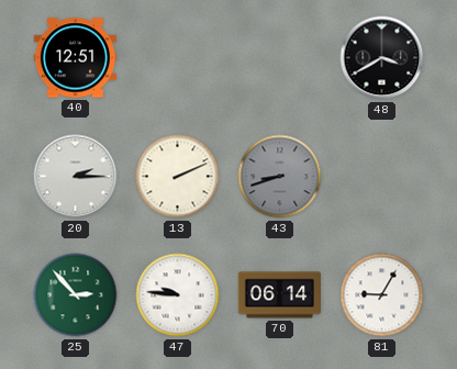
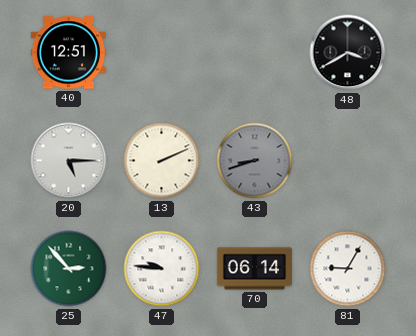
20: 2:15 -> 5:15 (69, 161)
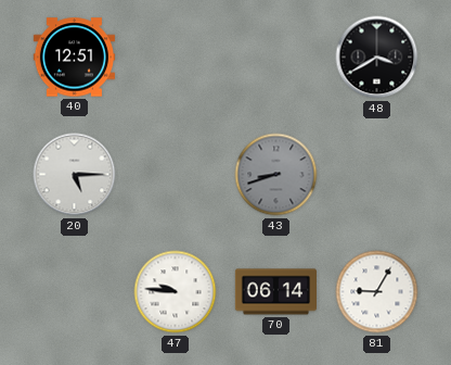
13: 2:11 -> none (162, 161)
25: 2:53 -> none (69, 269)
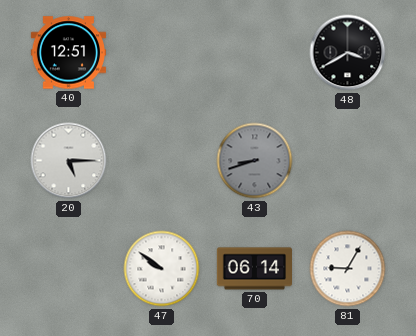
47: 9:46 -> 9:51 (162, 269)
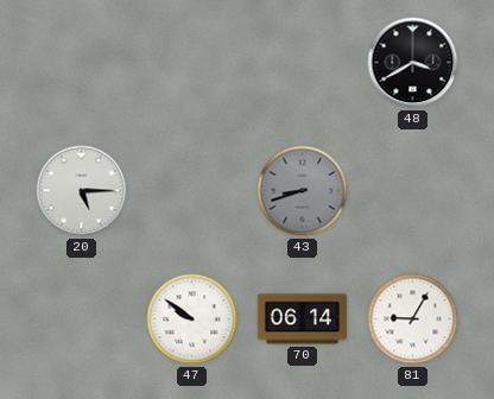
40: 12:51 -> none (68, 53)
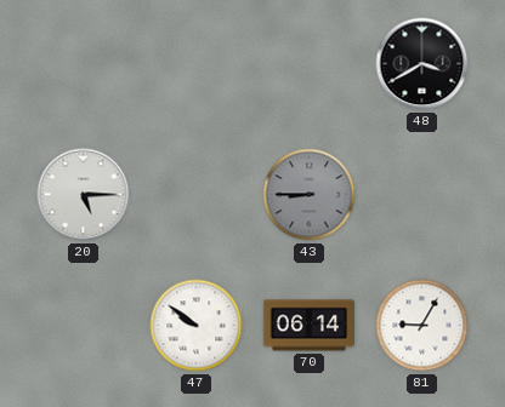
43: 8:42 -> 8:45 (310, 195)
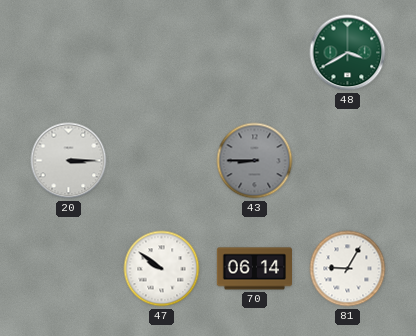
48 dial: black -> green (348, 53)
20: 5:15 -> 3:15 (69, 161)
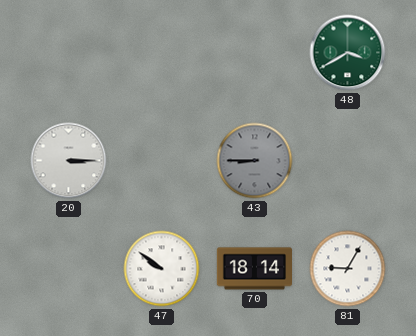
70: 06:14 -> 18:14 (254, 269)
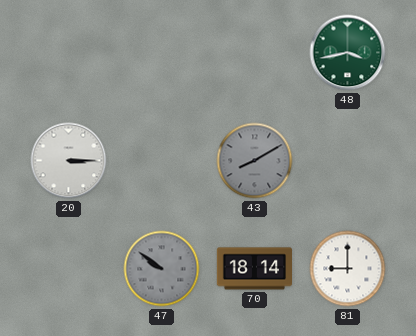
48: 3:40 -> 3:43 (348, 53)
43: 8:45 -> 8:10 (255, 161)
47 dial: white -> grey (162, 269)
81: 9:05 -> 9:00 (348, 269)
